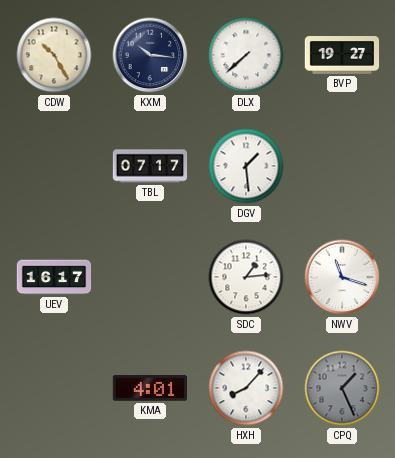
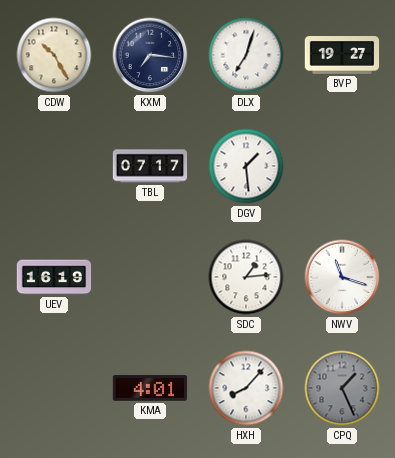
KXM: 10:16 -> 7:16 (150, 55)
DLX: 7:38 -> 7:03 (246, 55)
UEV: 16:17 -> 16:19 (54, 277)
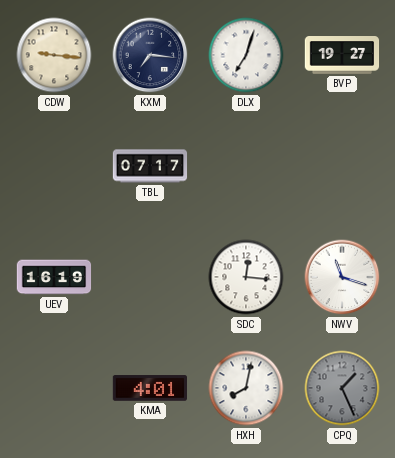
CDW: 10:25 -> 9:16 (54, 55)
DGV: 1:29 -> none (246, 166)
SDC: 1:14 -> 12:16 (246, 277)
HXH: 8:07 -> 8:02 (246, 388)
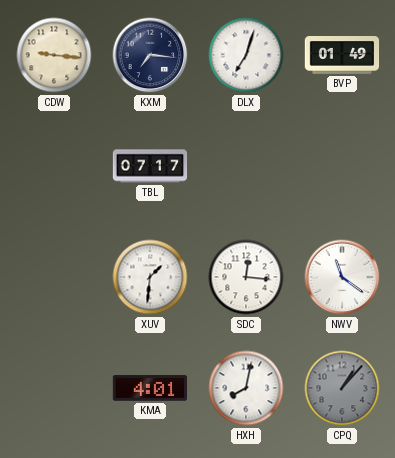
BVP: 19:27 -> 01:49 (342, 56)
UEV: 16:19 -> none (54, 277)
XUV: none -> 1:31 (150, 277)
NWV: 11:18 -> 11:21 (342, 277)
CPQ: 1:26 -> 1:07 (342, 388)
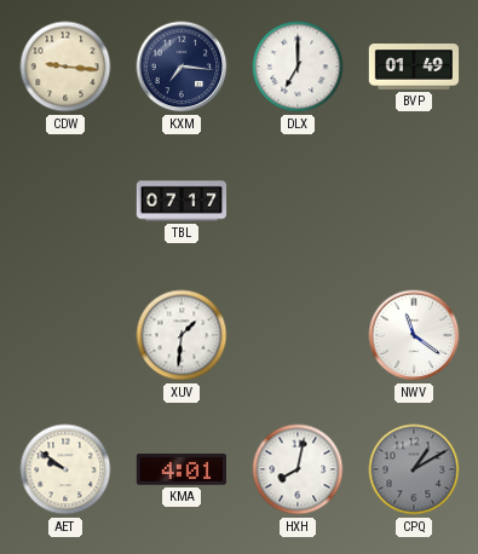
DLX: 7:03 -> 7:00 (298, 67)
SDC: 12:16 -> none (246, 277)
AET: none -> 9:51 (65, 469)
CPQ: 1:07 -> 1:10 (414, 469)
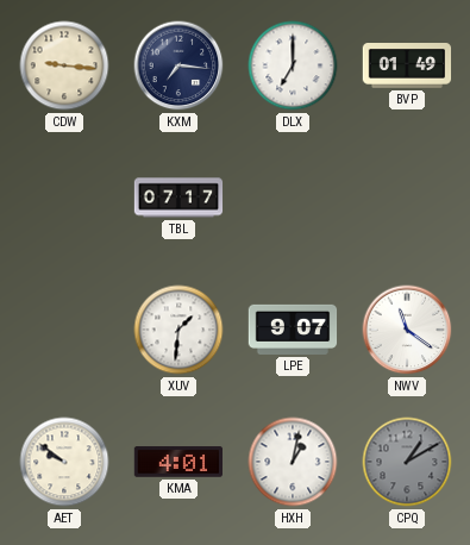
LPE: none -> 9:07 (293, 330)
HXH: 8:02 -> 1:02 (293, 462)
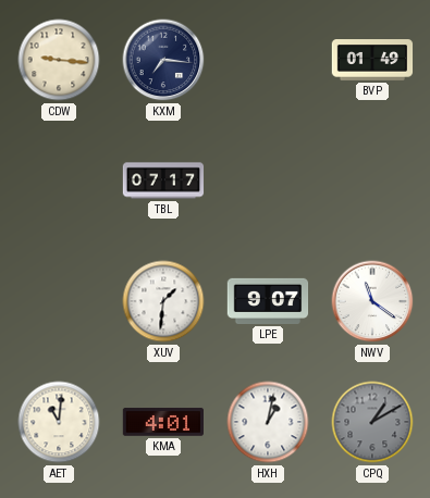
DLX: 7:00 -> none (293, 65)
AET: 9:51 -> 11:01 (59, 422)
